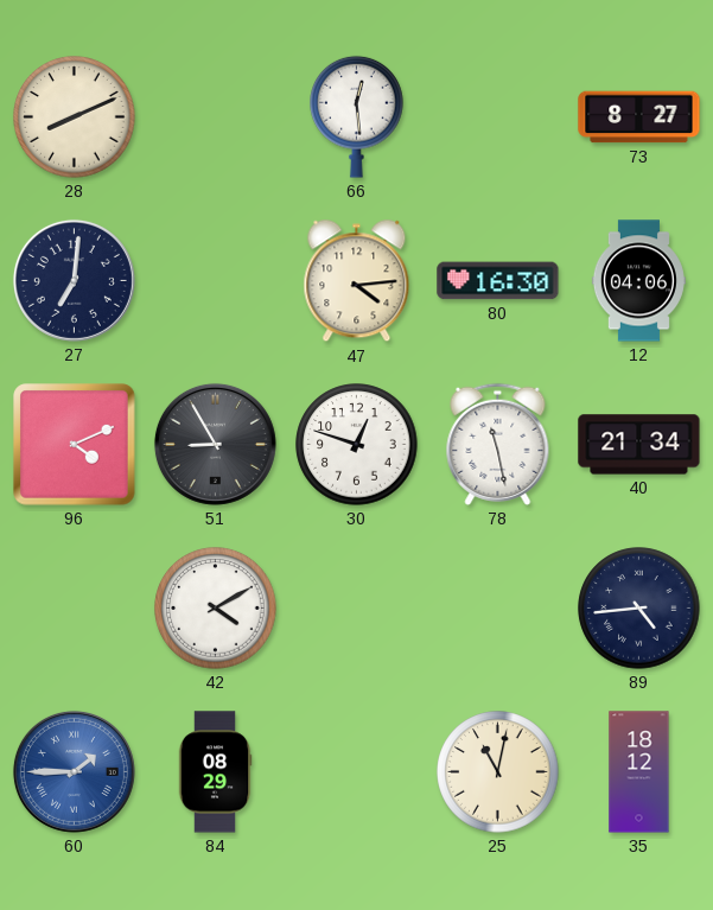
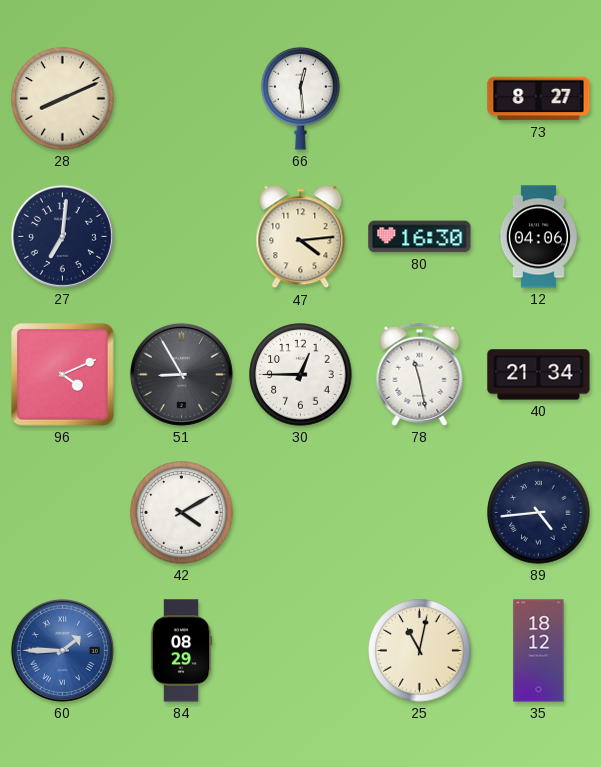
30: 12:48 -> 12:45 (301, 375)
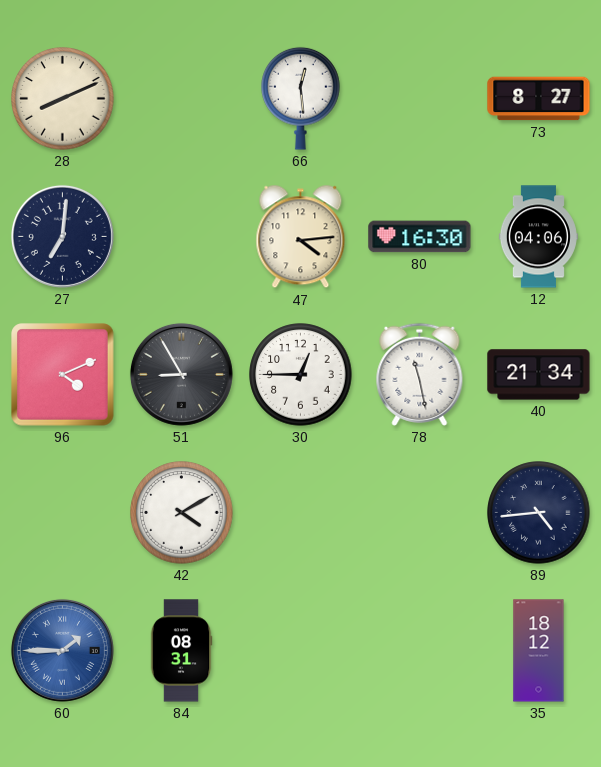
84: 08:29 -> 08:31 (181, 651)
25: 11:02 -> none (420, 651)
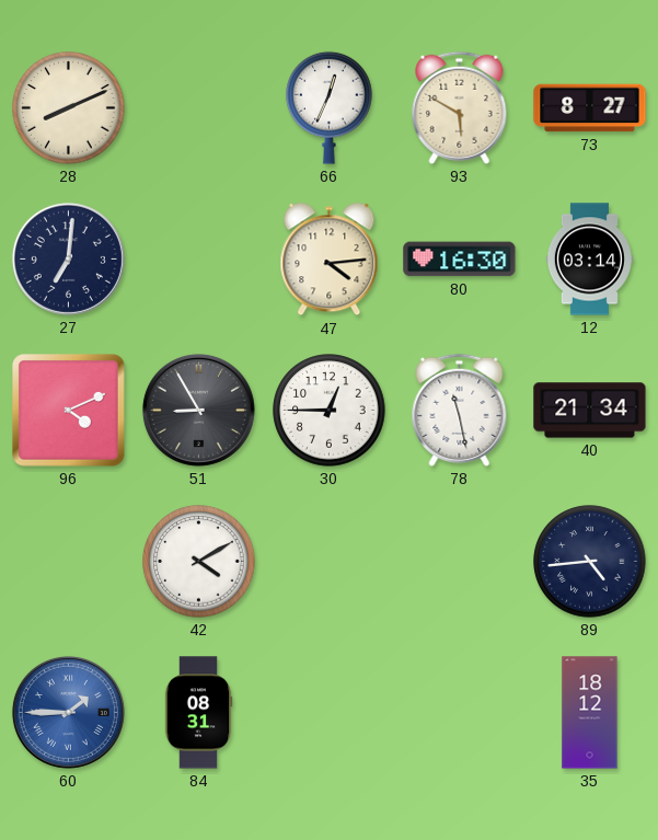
66: 12:29 -> 12:34 (330, 107)
93: none -> 5:50 (460, 107)
12: 04:06 -> 03:14 (589, 260)
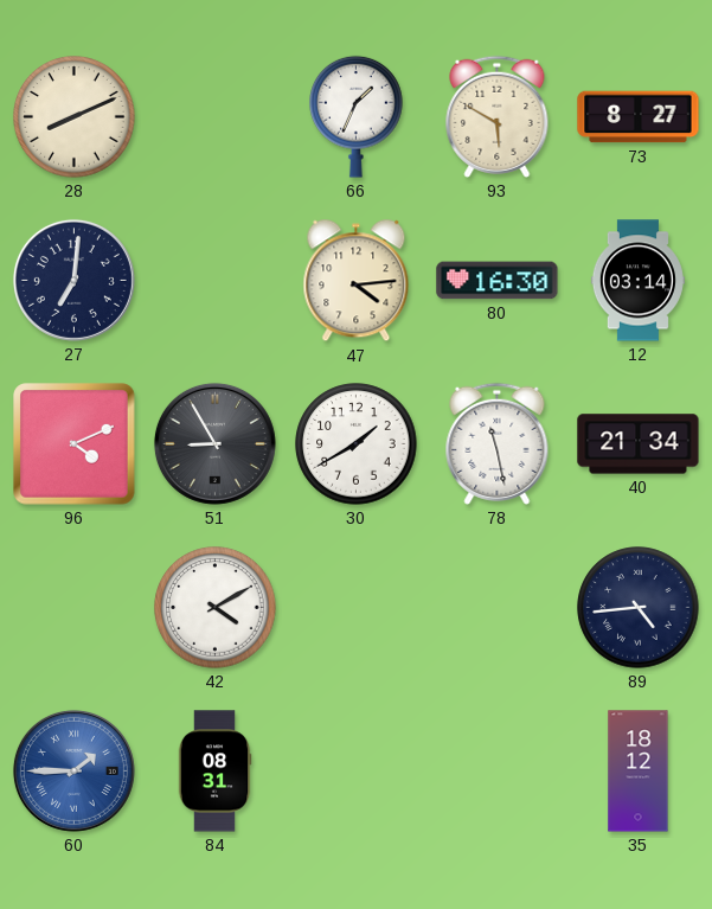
66: 12:34 -> 1:34 (357, 116)
30: 12:45 -> 1:40 (357, 444)
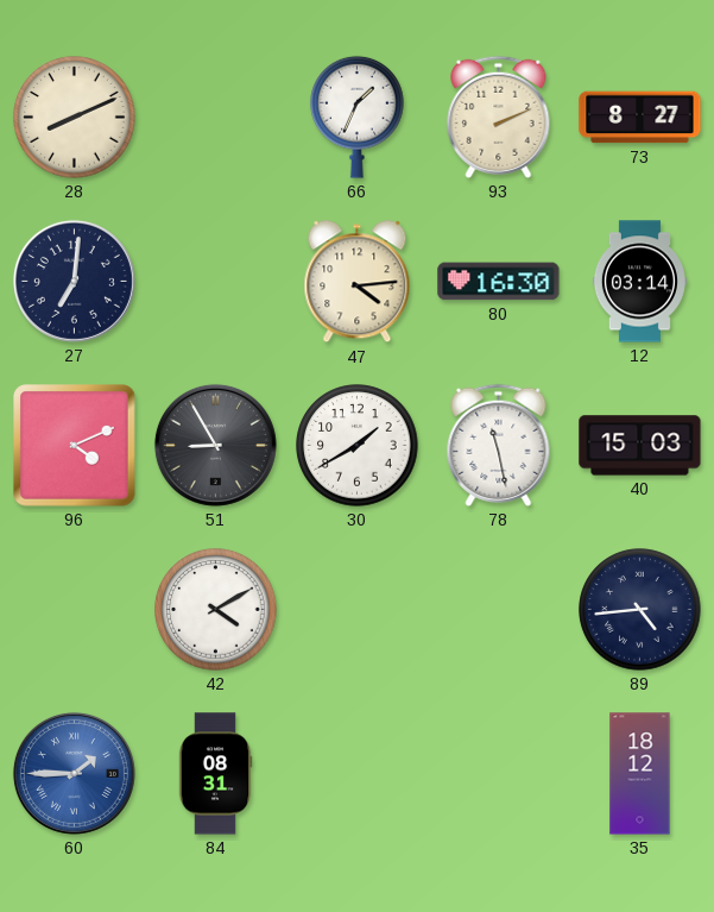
93: 5:50 -> 2:11 (499, 117)
40: 21:34 -> 15:03 (640, 446)
